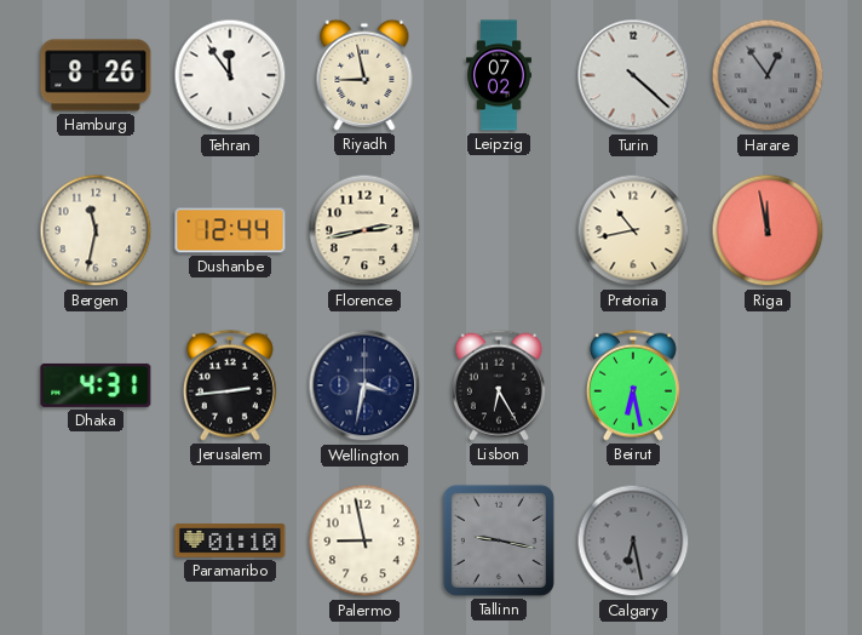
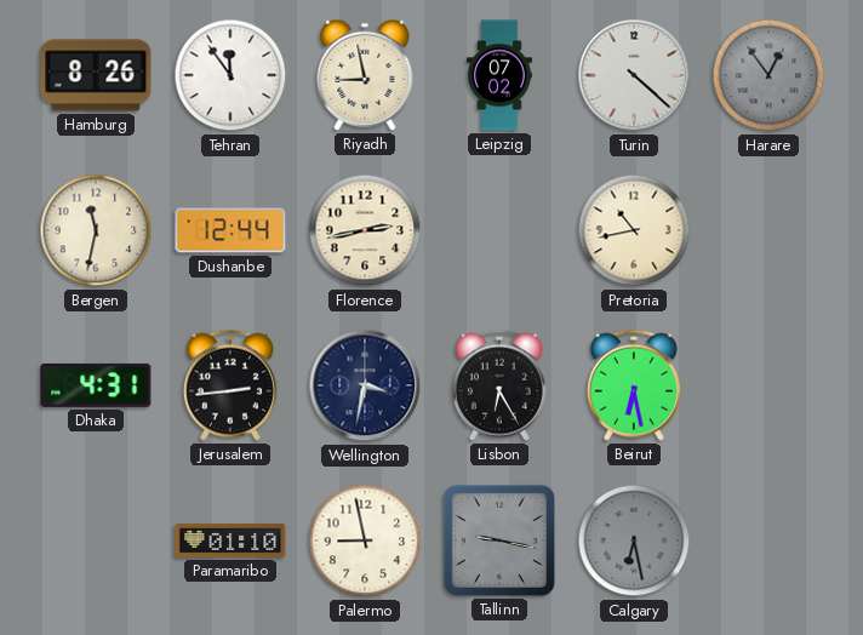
Riga: 11:58 -> none (768, 230)
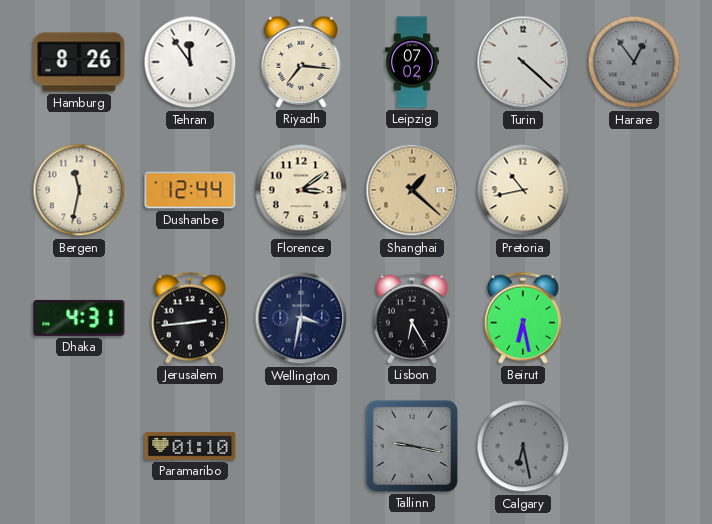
Riyadh: 8:58 -> 7:16 (301, 62)
Florence: 2:43 -> 3:09 (301, 190)
Shanghai: none -> 1:22 (412, 190)
Palermo: 8:58 -> none (365, 540)
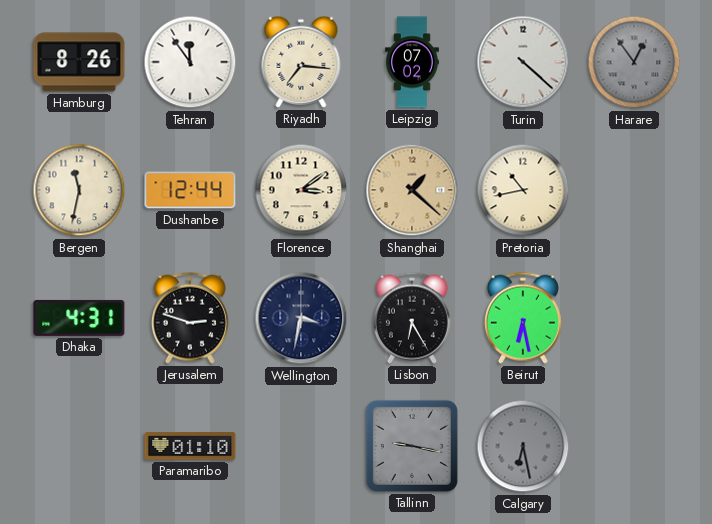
Jerusalem: 2:44 -> 2:48 (190, 318)
